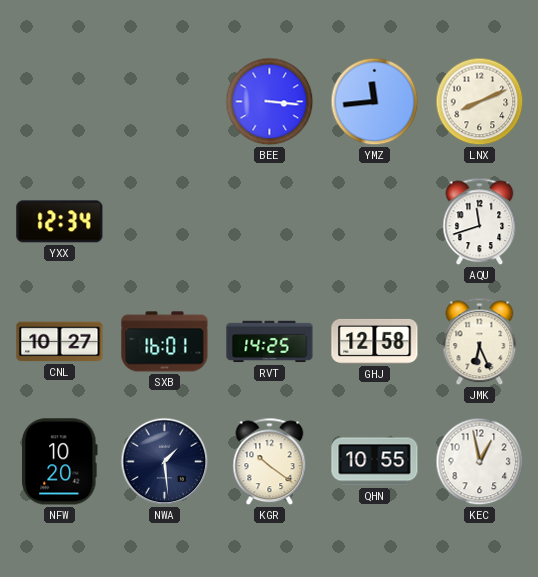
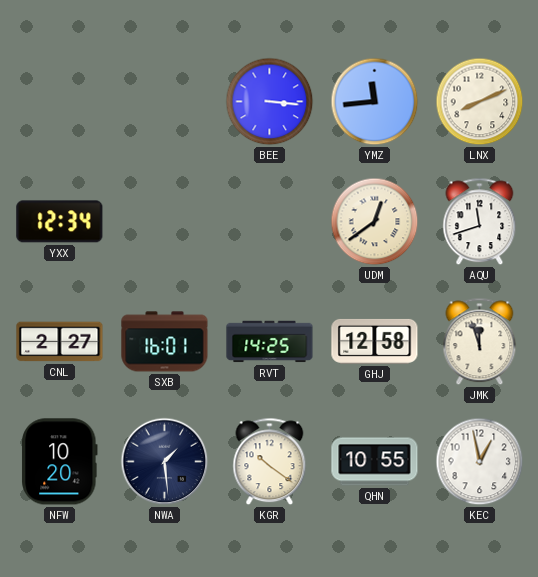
UDM: none -> 12:39 (375, 222)
CNL: 10:27 -> 2:27 (60, 342)
JMK: 6:26 -> 11:57 (480, 342)
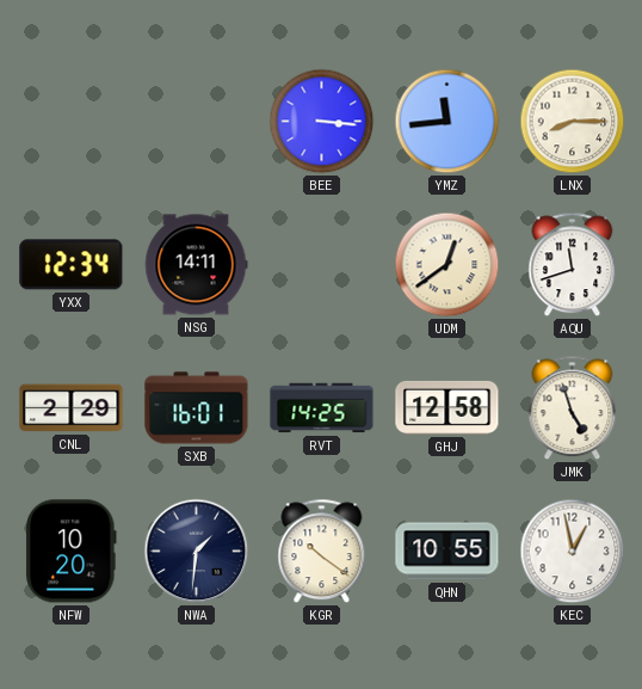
LNX: 8:11 -> 8:15 (573, 122)
NSG: none -> 14:11 (196, 265)
CNL: 2:27 -> 2:29 (72, 408)
JMK: 11:57 -> 4:57 (573, 408)
NWA: 1:29 -> 1:31 (197, 552)
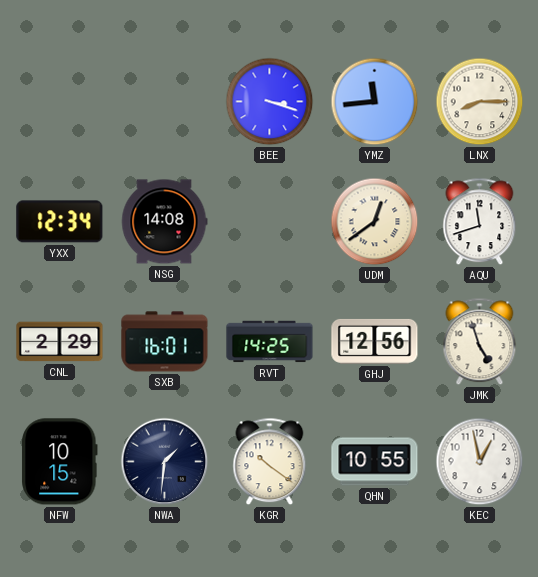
BEE: 3:16 -> 3:18 (270, 102)
NSG: 14:11 -> 14:08 (164, 222)
GHJ: 12:58 -> 12:56 (375, 341)
NFW: 10:20 -> 10:15 (60, 462)
